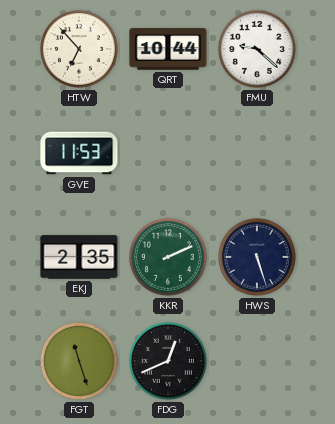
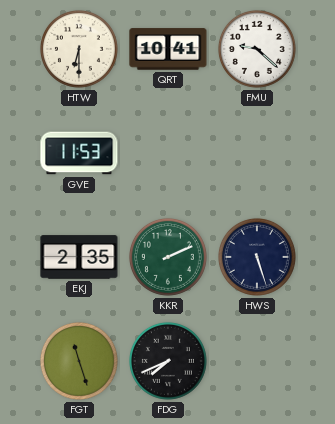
HTW: 6:53 -> 6:30 (79, 49)
QRT: 10:44 -> 10:41 (168, 49)
FDG: 12:41 -> 7:41 (168, 361)
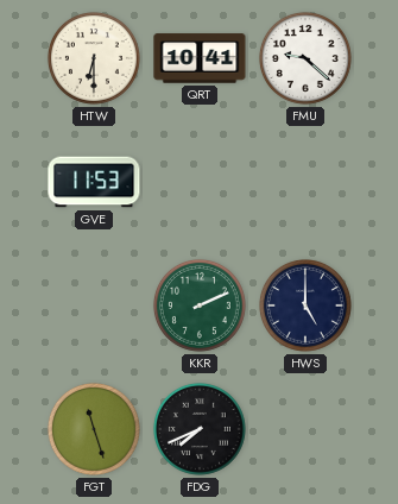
EKJ: 2:35 -> none (79, 257)
HWS: 5:27 -> 5:00 (305, 305)
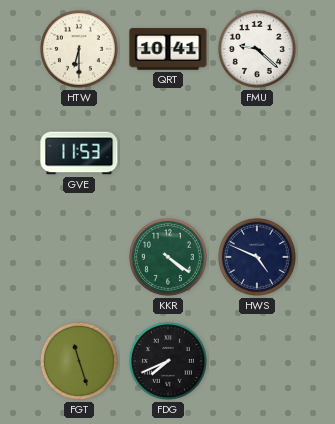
KKR: 2:11 -> 4:21 (168, 257)
HWS: 5:00 -> 4:49 (257, 257)
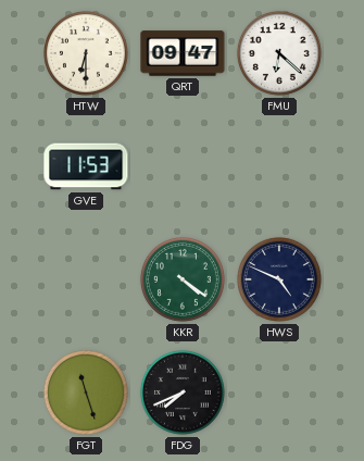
QRT: 10:41 -> 09:47 (183, 53)
FMU: 9:22 -> 6:22 (279, 53)
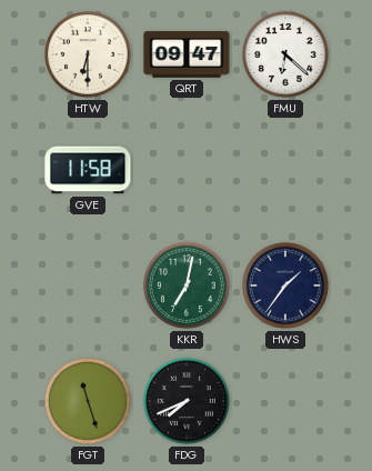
GVE: 11:53 -> 11:58 (88, 170)
KKR: 4:21 -> 7:02 (187, 285)
HWS: 4:49 -> 1:36 (285, 285)
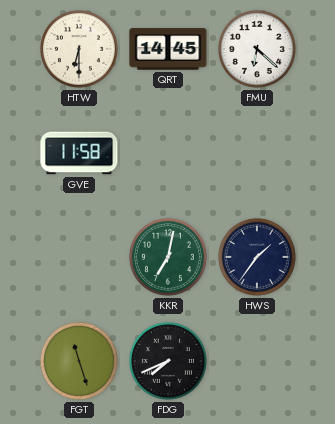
QRT: 09:47 -> 14:45 (168, 49)
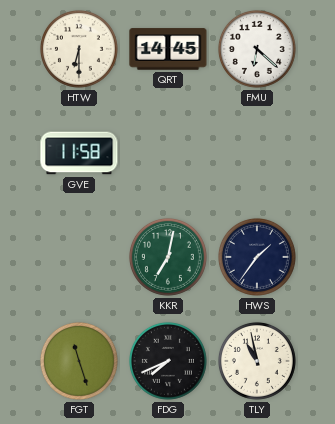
TLY: none -> 10:58 (257, 361)
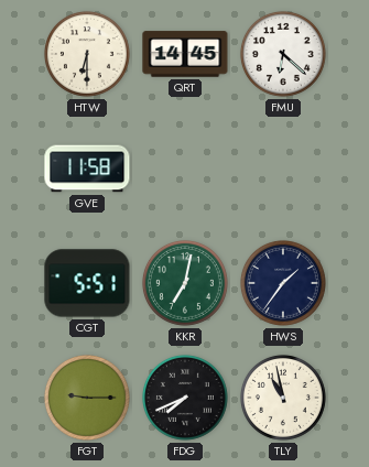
CGT: none -> 5:51 (87, 283)
FGT: 11:27 -> 9:15 (87, 398)
